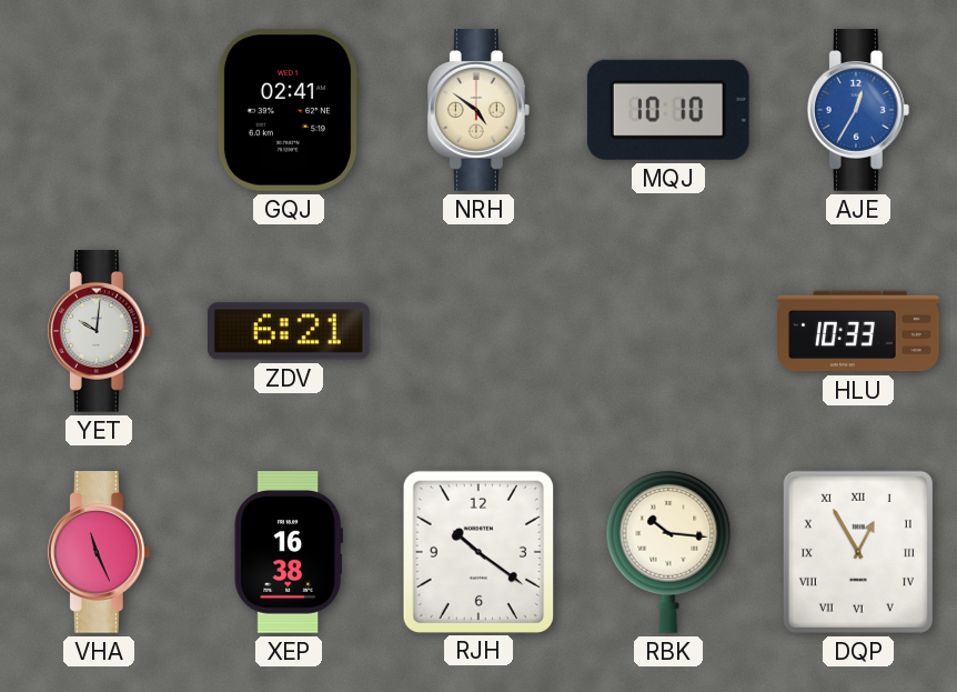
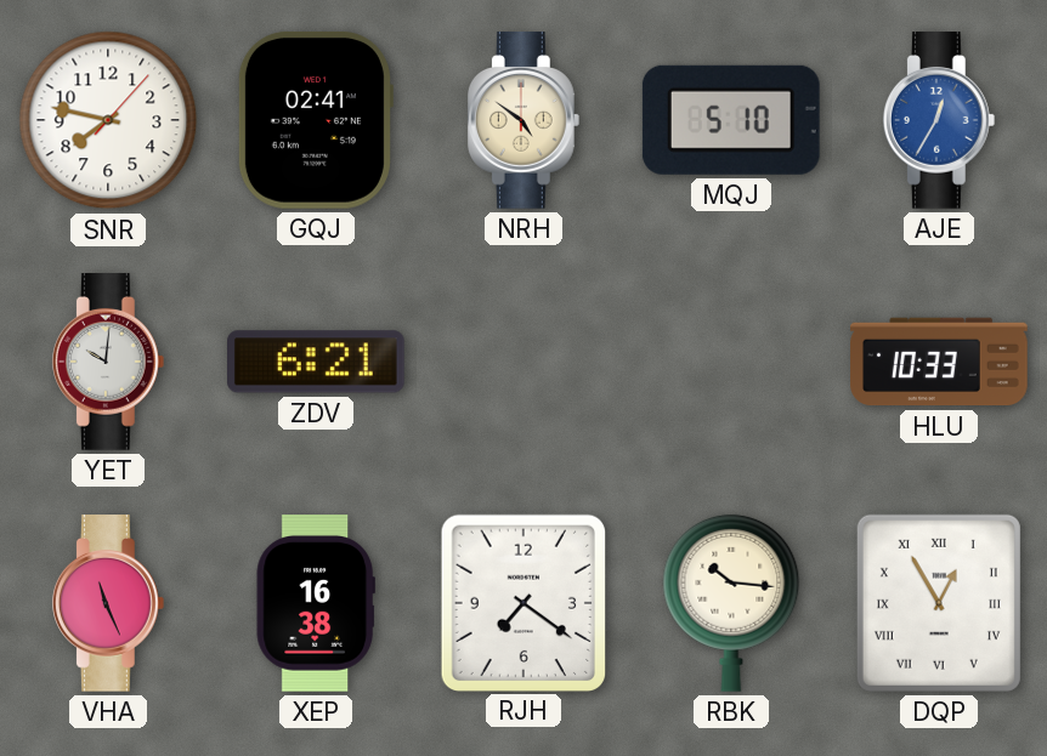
SNR: none -> 7:47 (108, 120)
MQJ: 10:10 -> 5:10 (731, 120)
RJH: 10:21 -> 7:21 (522, 602)
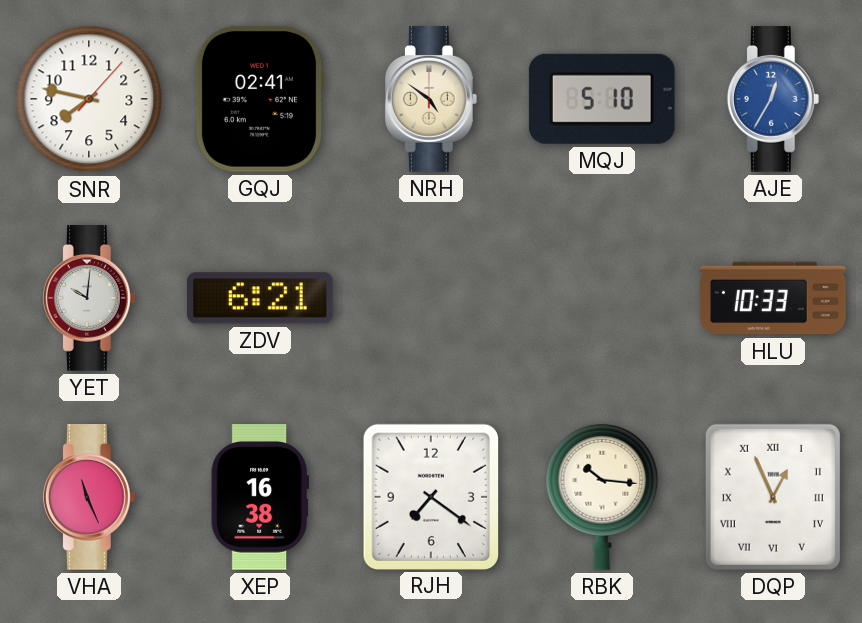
DQP: 12:55 -> 12:56 (773, 497)
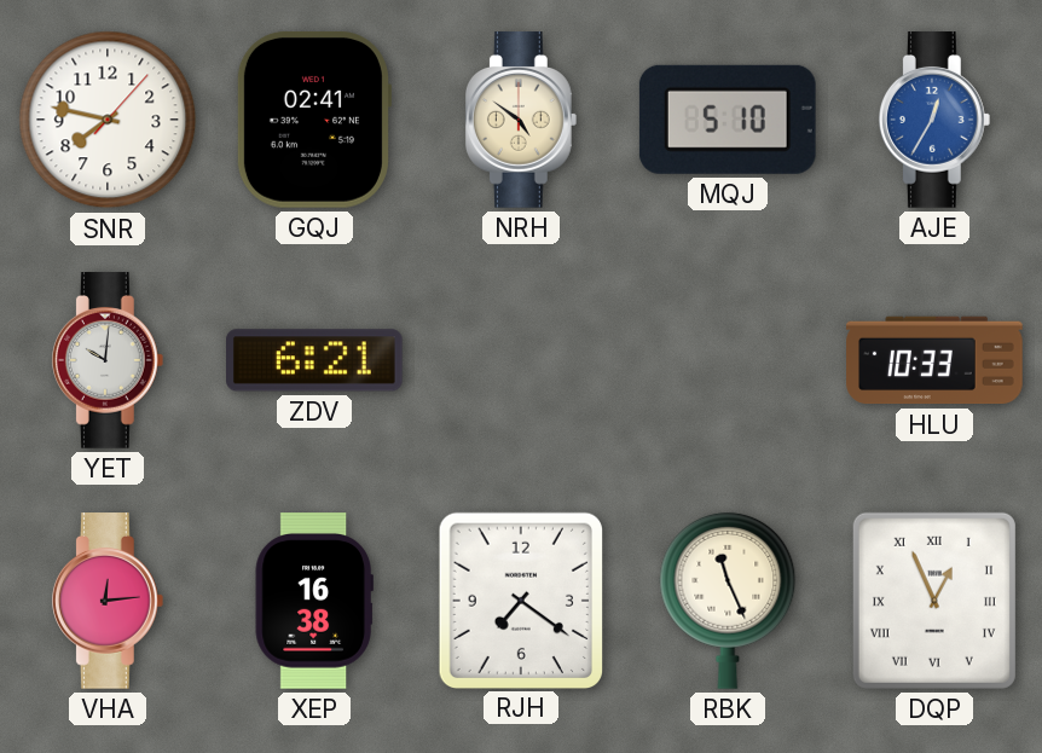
VHA: 11:26 -> 12:14 (108, 601)
RBK: 10:16 -> 11:26 (728, 601)
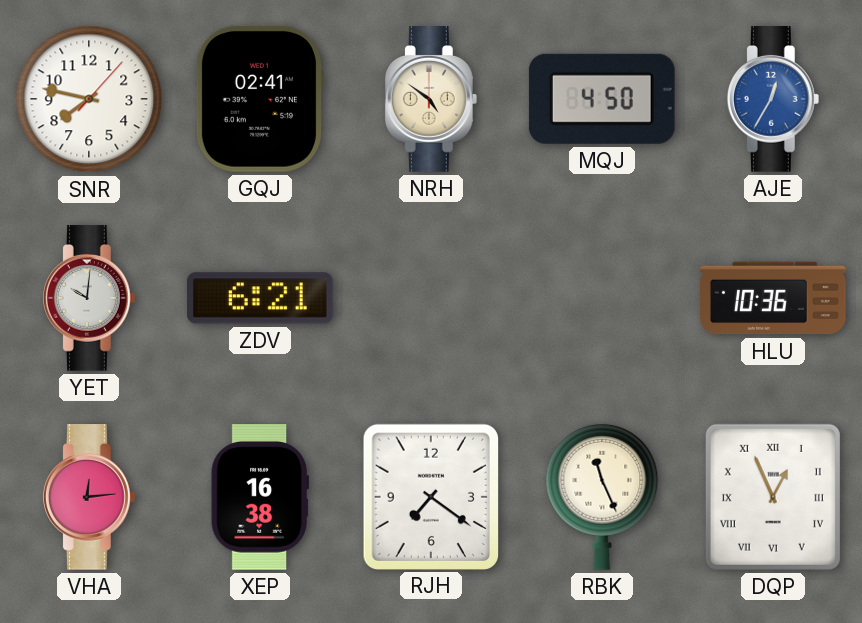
MQJ: 5:10 -> 4:50 (602, 99)
HLU: 10:33 -> 10:36 (773, 298)
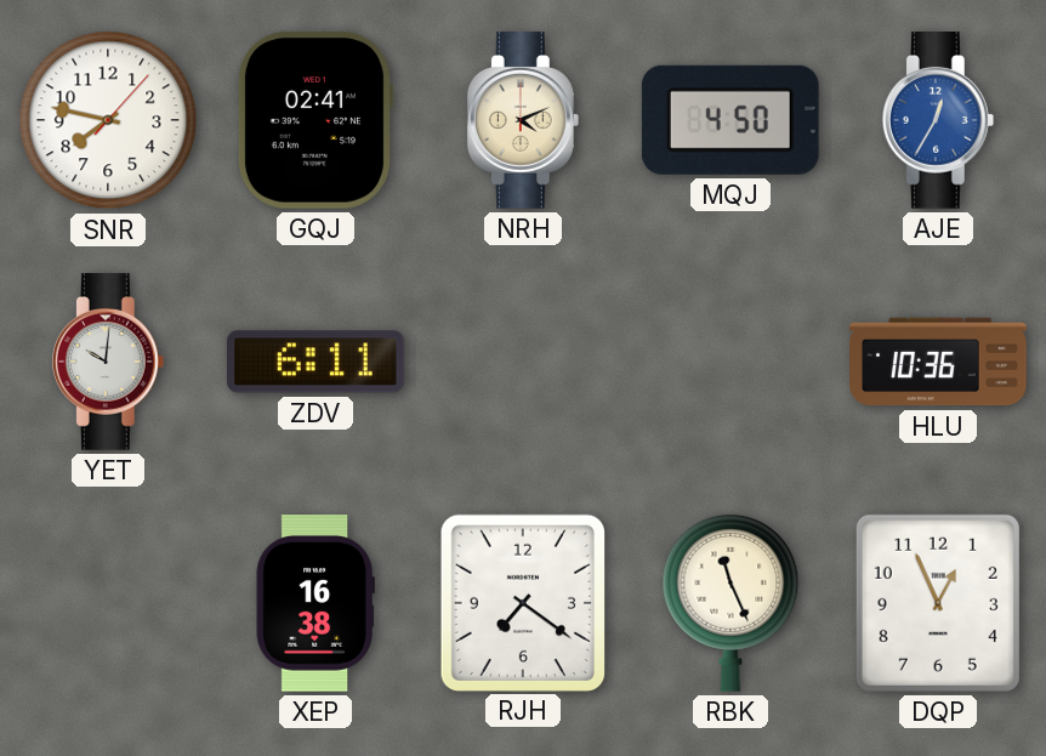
NRH: 4:51 -> 4:11 (523, 120)
ZDV: 6:21 -> 6:11 (317, 362)
VHA: 12:14 -> none (89, 497)
DQP numerals: Roman -> Arabic (938, 603)
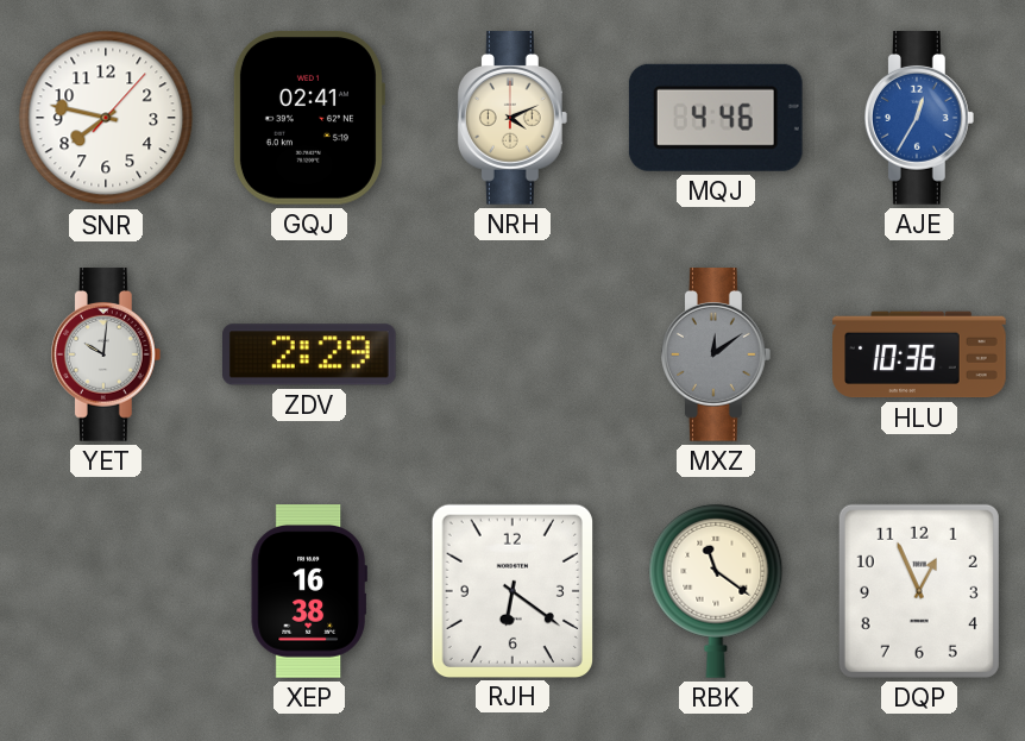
MQJ: 4:50 -> 4:46 (716, 118)
ZDV: 6:11 -> 2:29 (310, 354)
MXZ: none -> 12:09 (716, 354)
RJH: 7:21 -> 6:21 (511, 590)
RBK: 11:26 -> 11:21 (716, 591)
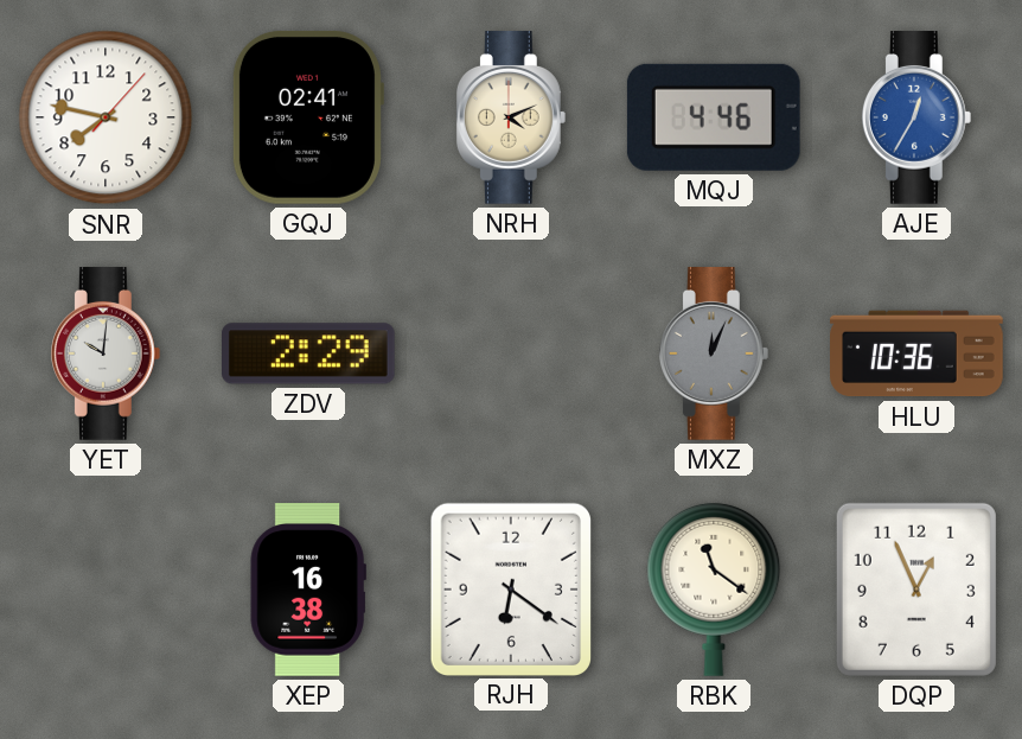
MXZ: 12:09 -> 12:04 (714, 353)
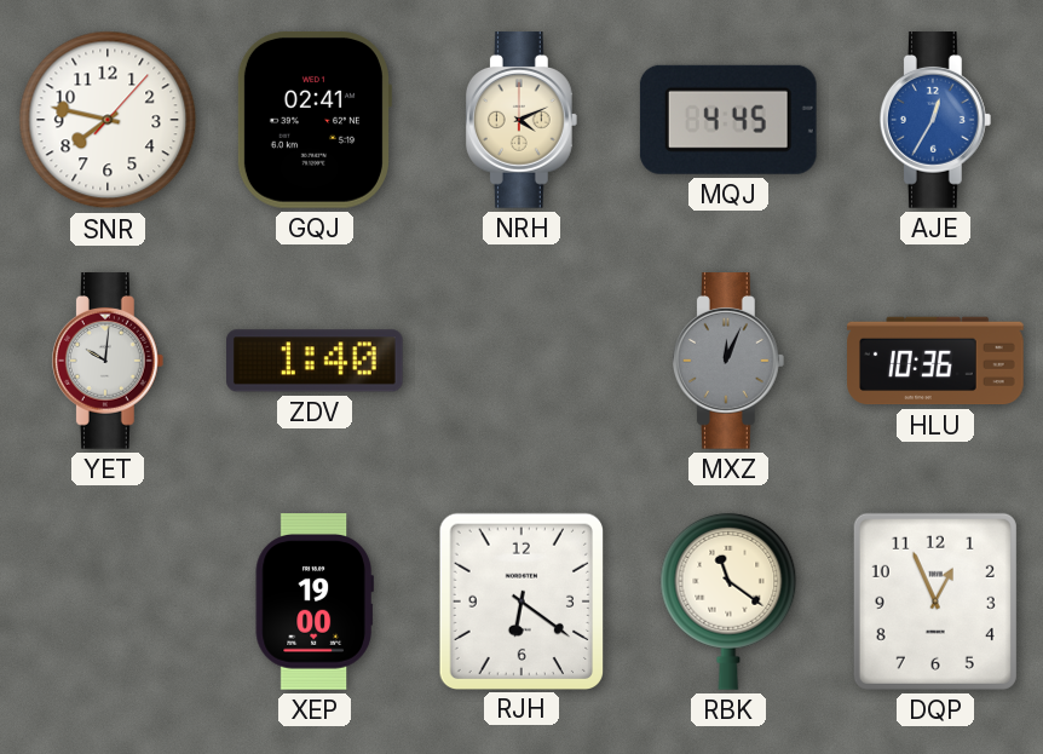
MQJ: 4:46 -> 4:45 (728, 120)
ZDV: 2:29 -> 1:40 (316, 361)
XEP: 16:38 -> 19:00 (315, 602)
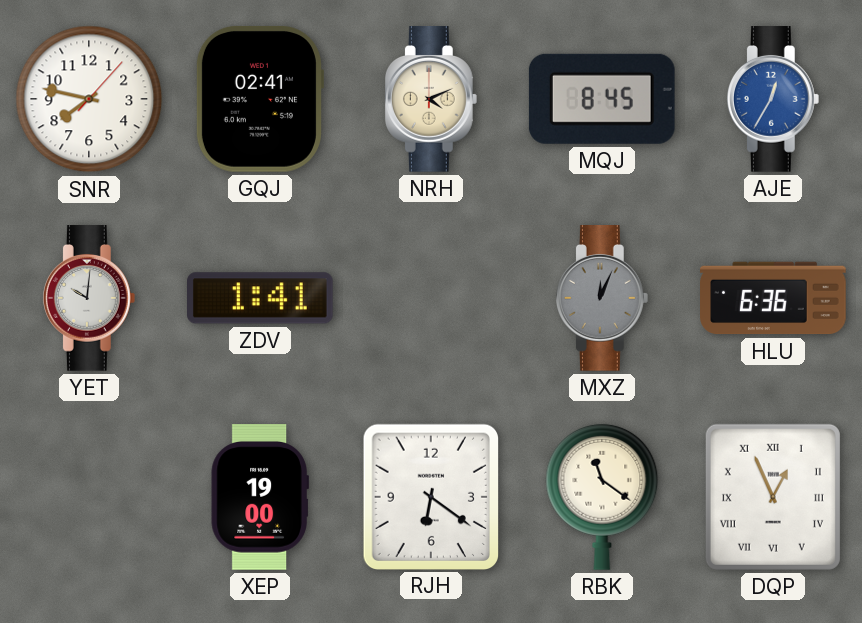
MQJ: 4:45 -> 8:45 (602, 99)
ZDV: 1:40 -> 1:41 (261, 298)
HLU: 10:36 -> 6:36 (773, 298)
DQP numerals: Arabic -> Roman (773, 497)
